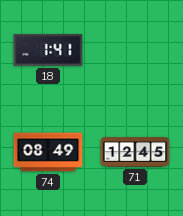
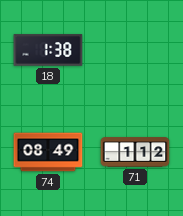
18: 1:41 -> 1:38 (48, 50)
71: 12:45 -> 1:12 (135, 152)
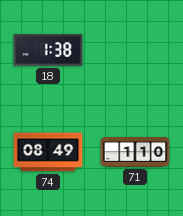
71: 1:12 -> 1:10 (135, 152)
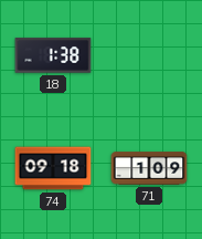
74: 08:49 -> 09:18 (53, 168)
71: 1:10 -> 1:09 (149, 168)
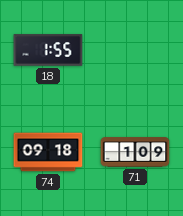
18: 1:38 -> 1:55 (48, 50)
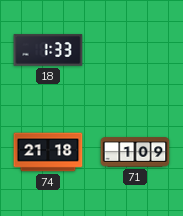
18: 1:55 -> 1:33 (48, 50)
74: 09:18 -> 21:18 (48, 152)
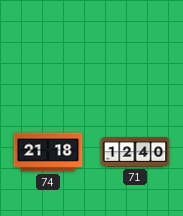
18: 1:33 -> none (48, 50)
71: 1:09 -> 12:40 (135, 152)
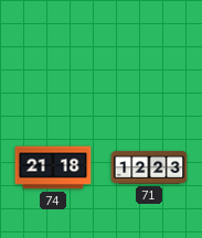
71: 12:40 -> 12:23 (149, 167)
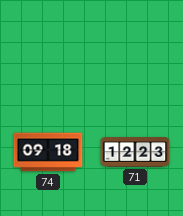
74: 21:18 -> 09:18 (48, 152)
